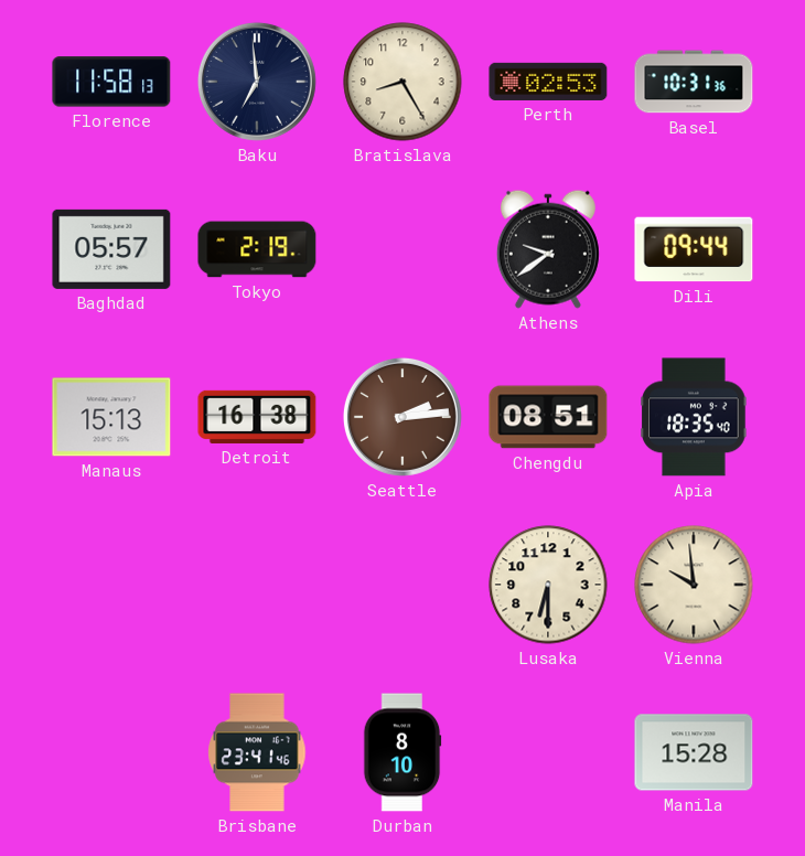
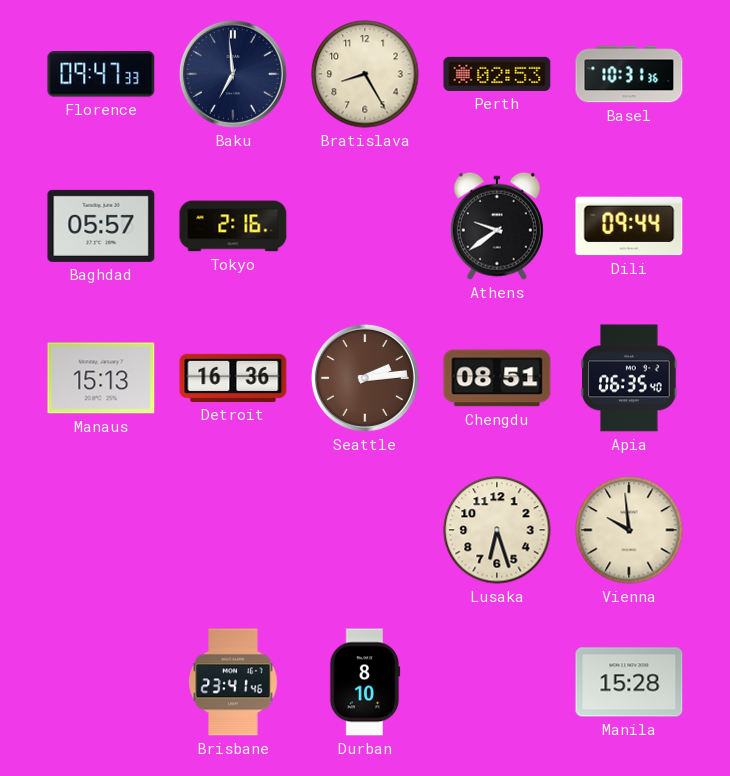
Florence: 11:58 -> 09:47 (101, 74)
Tokyo: 2:19 -> 2:16 (233, 226)
Detroit: 16:38 -> 16:36 (233, 378)
Apia: 18:35 -> 06:35 (629, 378)
Lusaka: 6:30 -> 6:27 (497, 530)
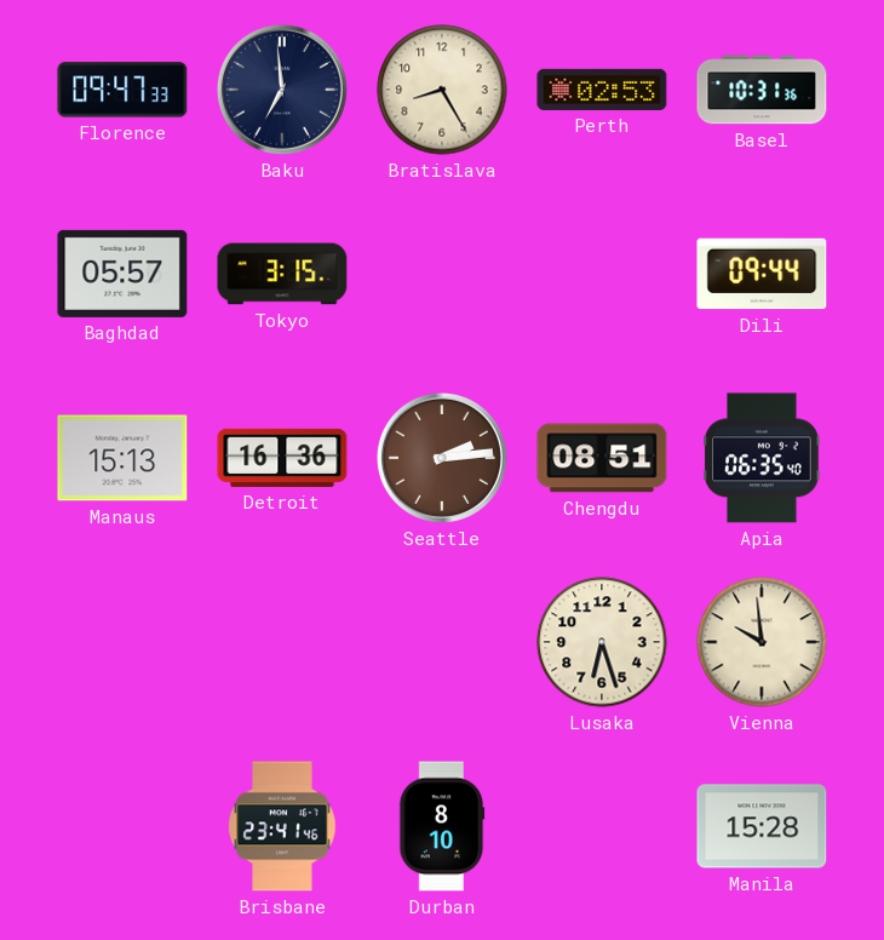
Tokyo: 2:16 -> 3:15 (282, 274)
Athens: 9:39 -> none (497, 226)
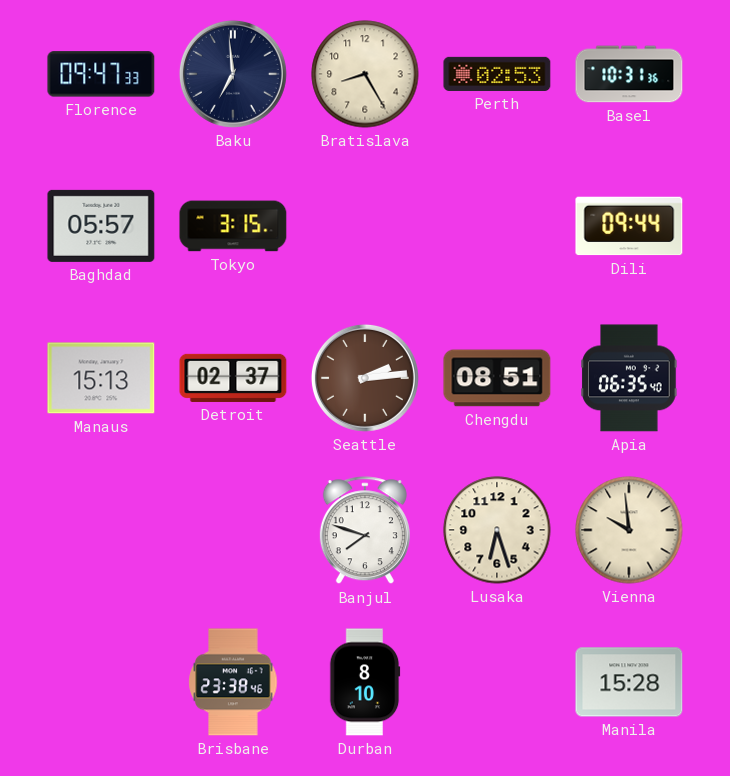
Detroit: 16:36 -> 02:37 (233, 378)
Banjul: none -> 7:48 (365, 531)
Brisbane: 23:41 -> 23:38 (233, 682)
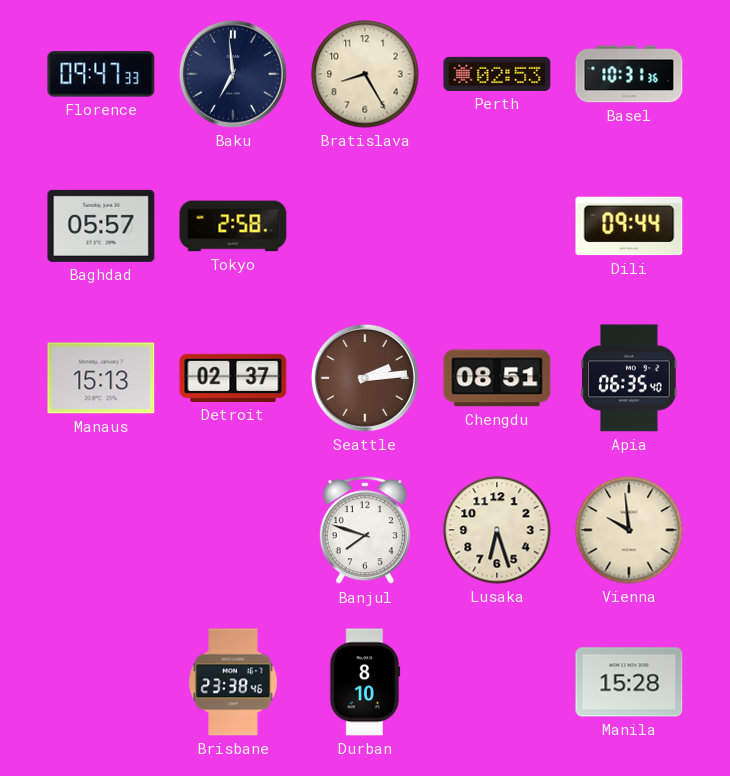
Tokyo: 3:15 -> 2:58 (233, 226)
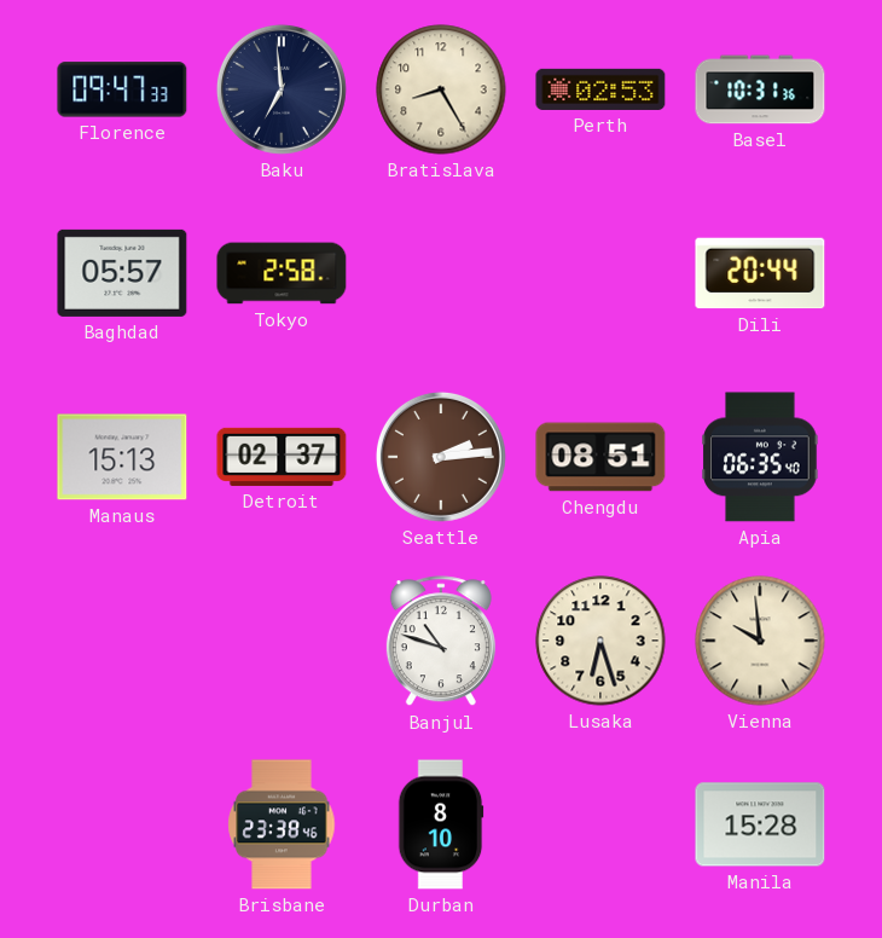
Dili: 09:44 -> 20:44 (760, 273)
Banjul: 7:48 -> 10:48 (441, 642)
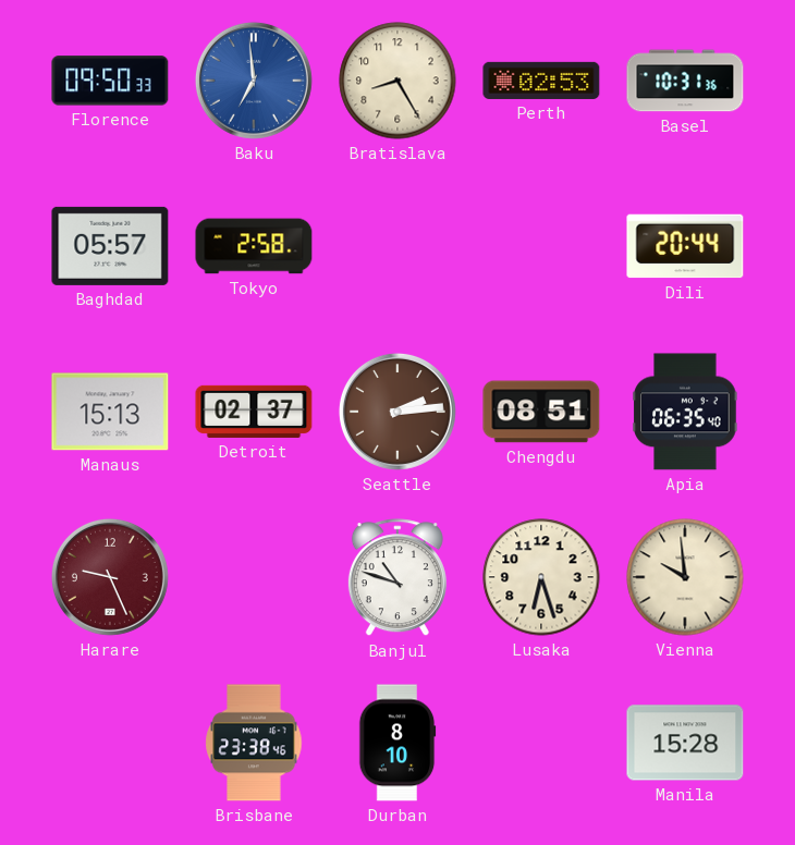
Florence: 09:47 -> 09:50 (110, 81)
Baku dial: navy -> blue (254, 81)
Harare: none -> 9:26 (110, 577)
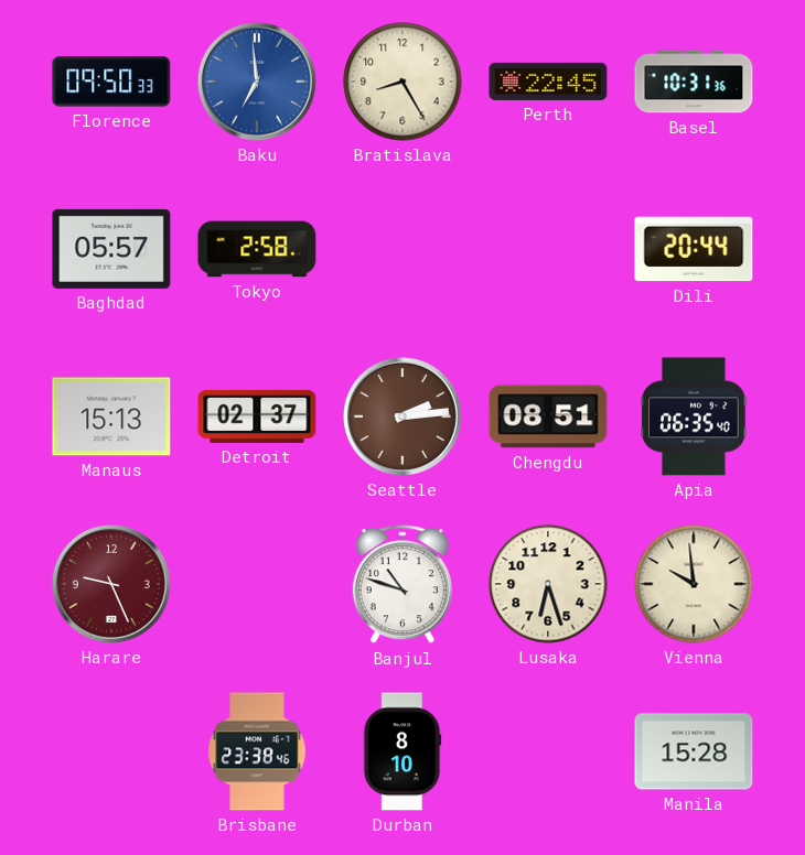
Perth: 02:53 -> 22:45 (548, 82)
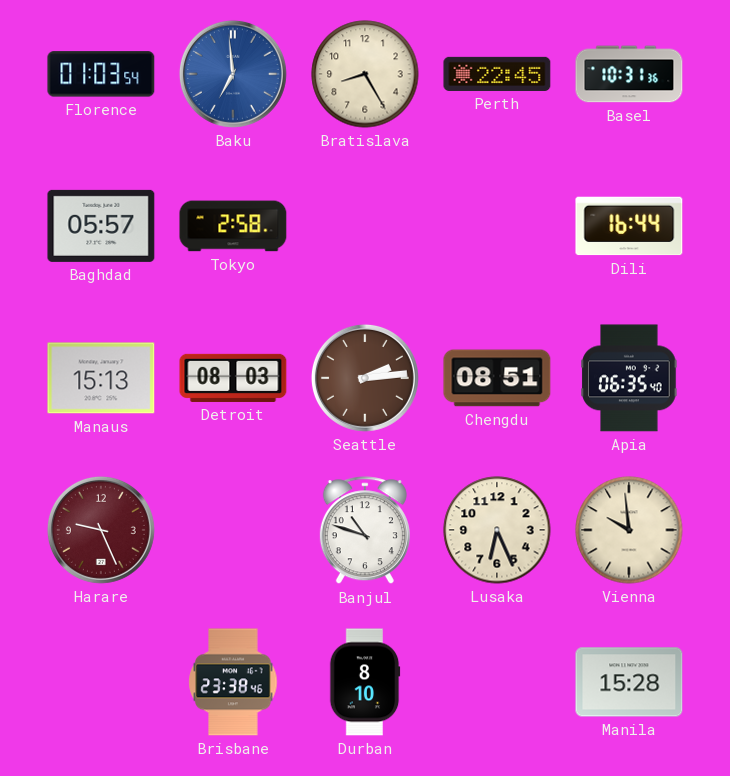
Florence: 09:50 -> 01:03 (101, 74)
Dili: 20:44 -> 16:44 (629, 226)
Detroit: 02:37 -> 08:03 (233, 378)
Lusaka: 6:27 -> 6:26 (497, 530)
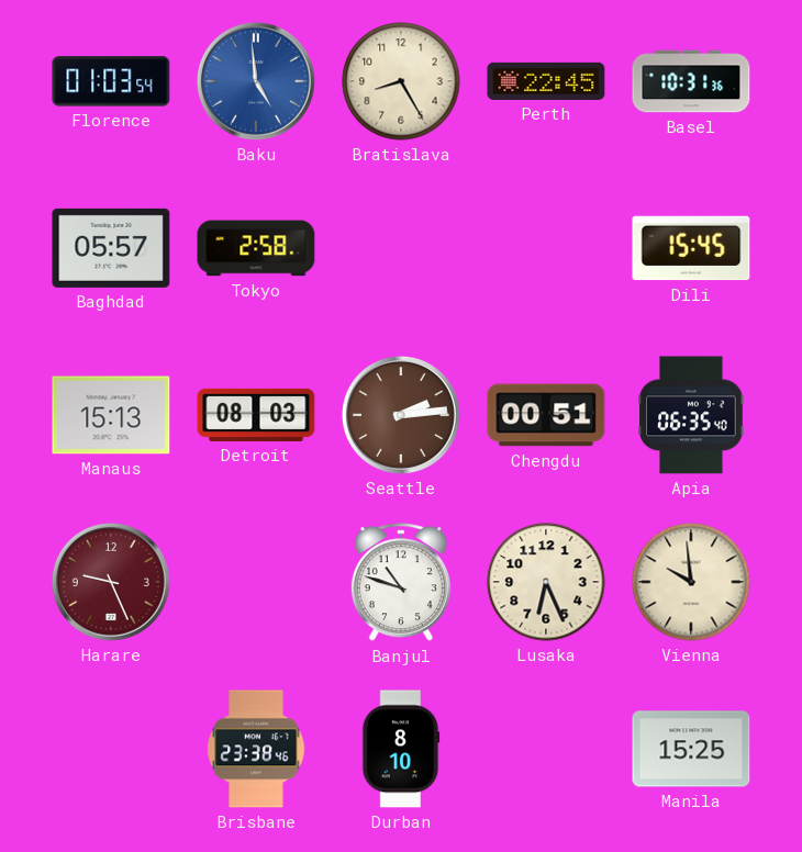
Baku: 6:59 -> 4:59 (256, 81)
Dili: 16:44 -> 15:45 (691, 248)
Chengdu: 08:51 -> 00:51 (546, 415)
Manila: 15:28 -> 15:25 (691, 749)
